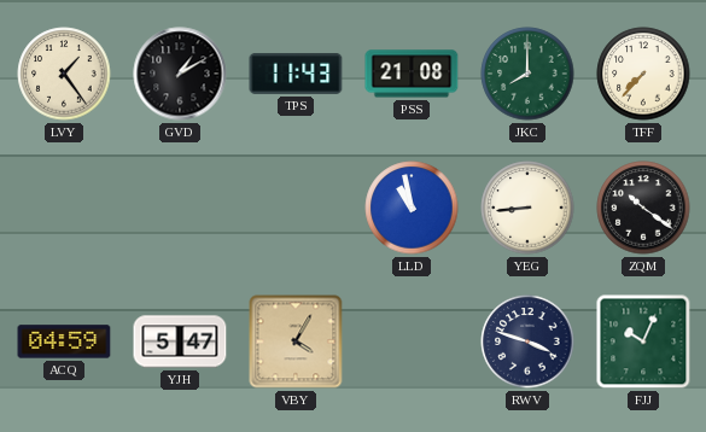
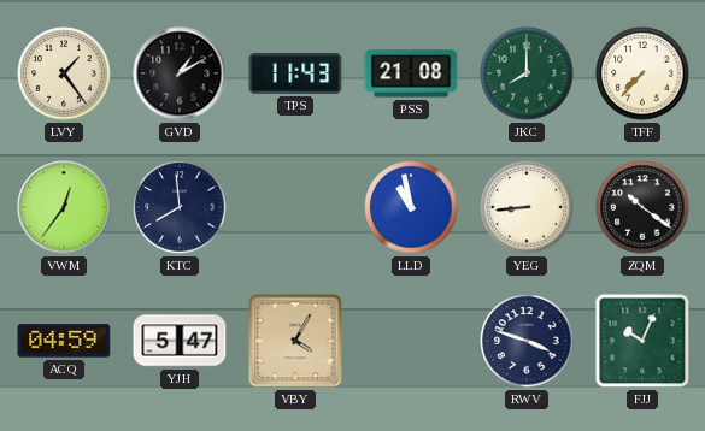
VWM: none -> 12:36 (64, 207)
KTC: none -> 7:59 (180, 207)
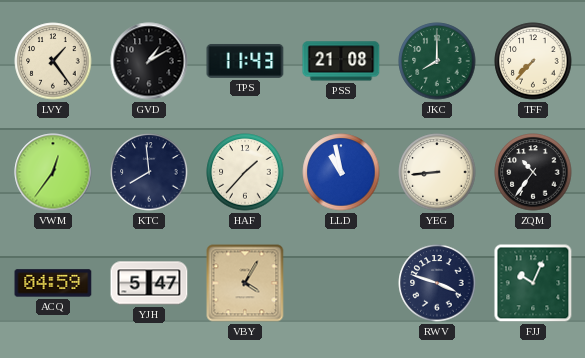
HAF: none -> 1:37 (245, 172)
ZQM: 10:21 -> 10:36 (533, 172)
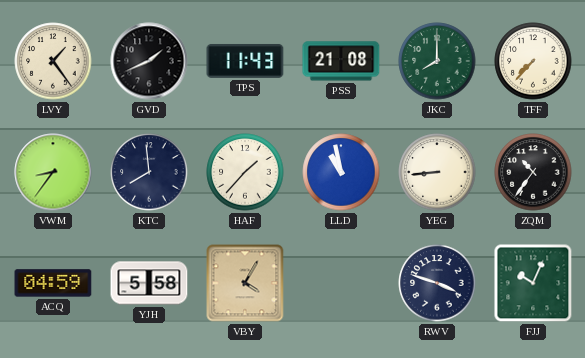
GVD: 1:10 -> 1:41 (149, 61)
VWM: 12:36 -> 8:36 (53, 172)
YJH: 5:47 -> 5:58 (149, 283)
